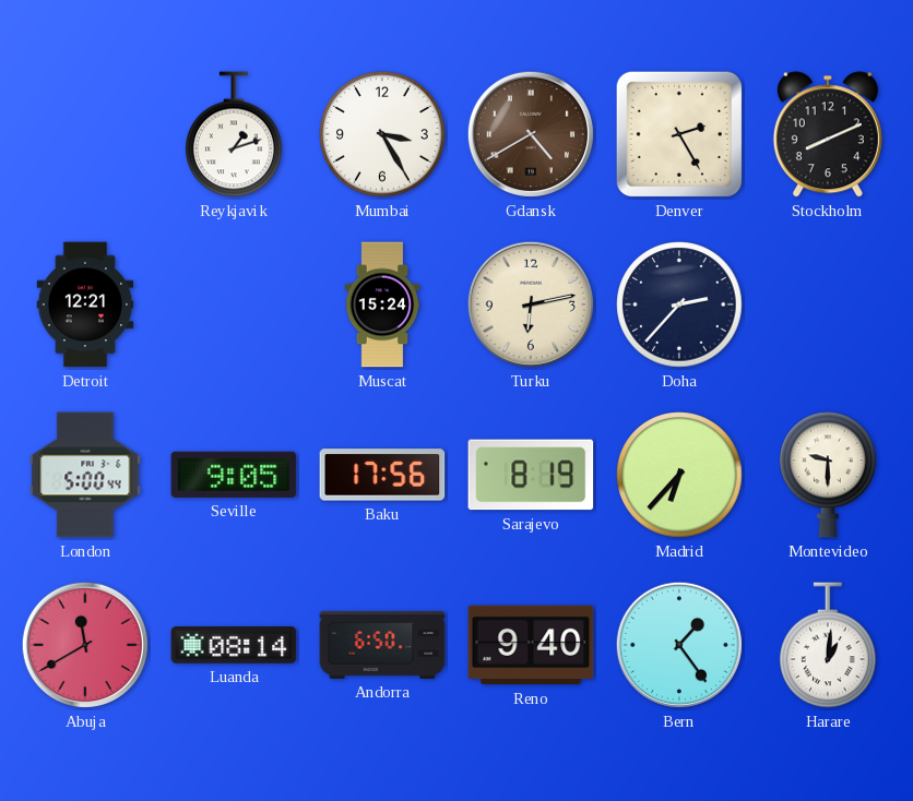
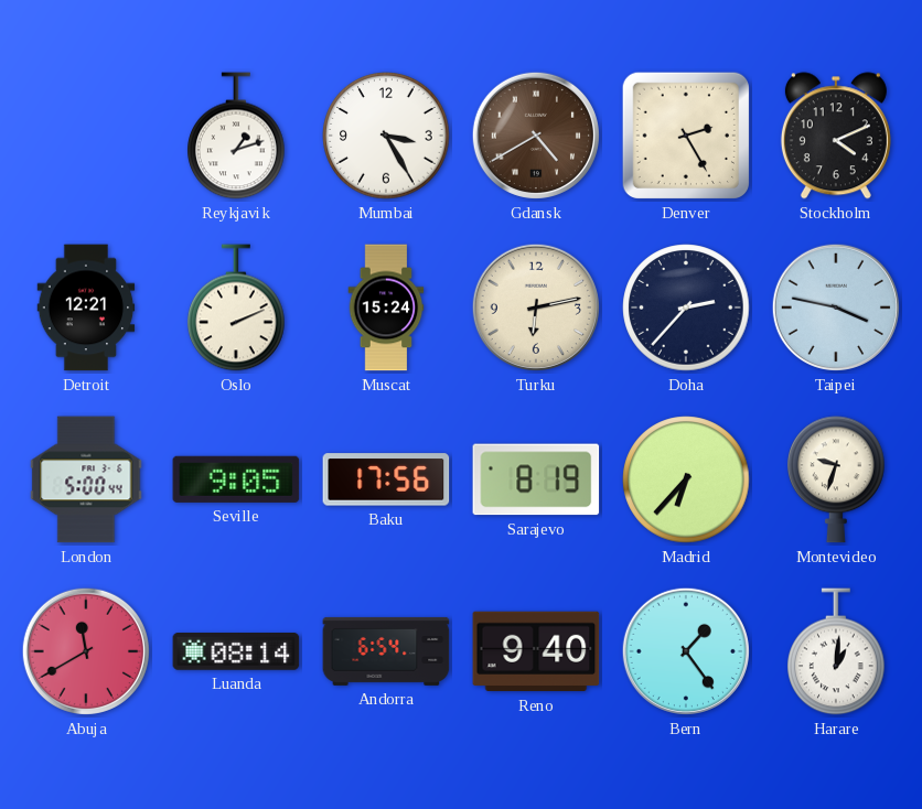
Stockholm: 8:11 -> 4:11 (836, 136)
Oslo: none -> 2:11 (236, 308)
Taipei: none -> 3:47 (836, 308)
Montevideo: 9:30 -> 9:33 (836, 479)
Andorra: 6:50 -> 6:54 (386, 651)
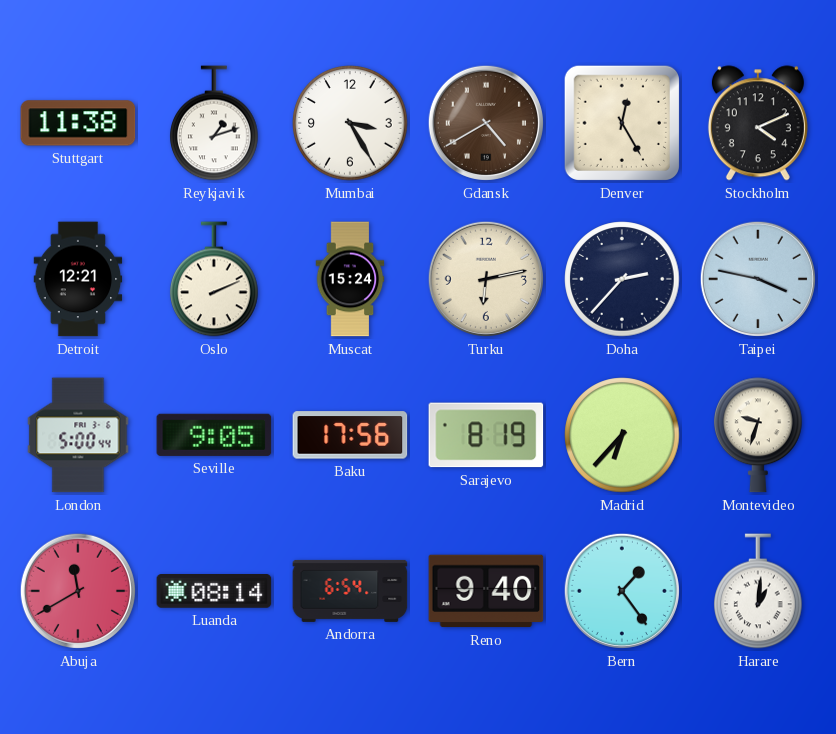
Stuttgart: none -> 11:38 (78, 123)
Denver: 2:25 -> 12:25 (622, 123)
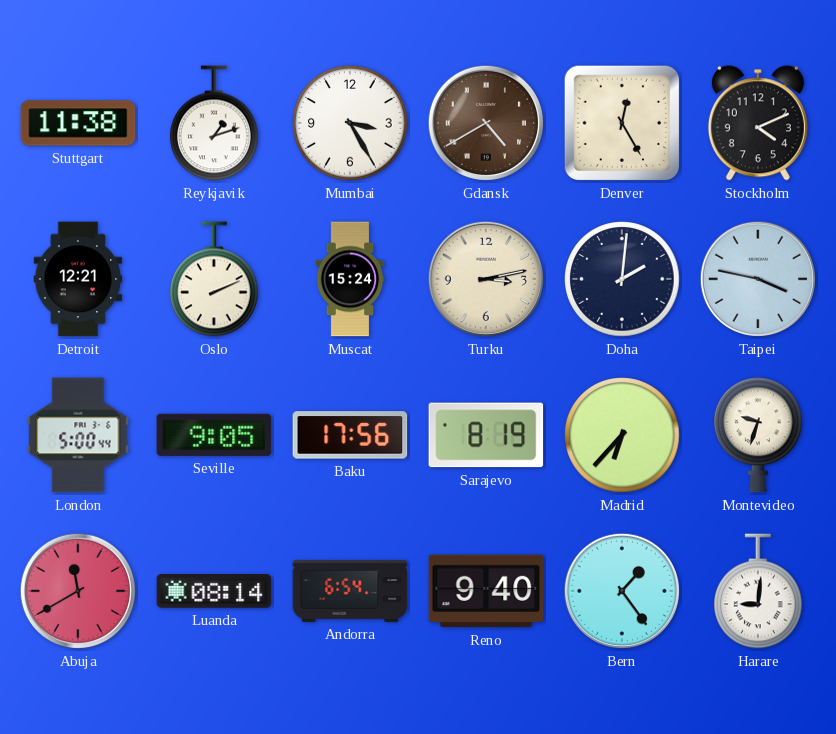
Turku: 6:13 -> 3:13 (486, 279)
Doha: 2:37 -> 2:01 (622, 279)
Harare: 1:01 -> 9:01 (758, 591)
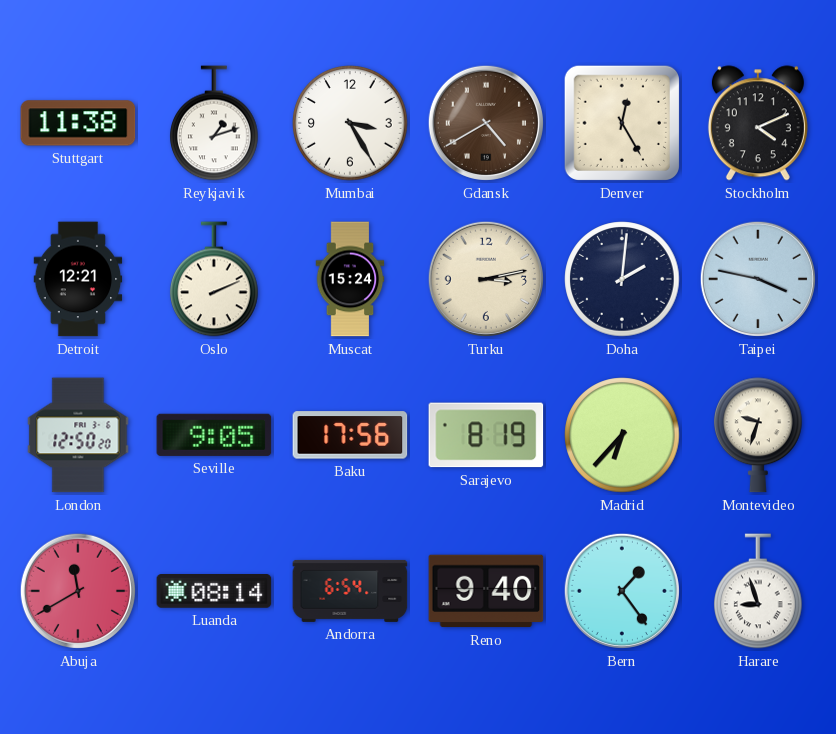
London: 5:00 -> 12:50 (78, 435)
Harare: 9:01 -> 8:57 (758, 591)
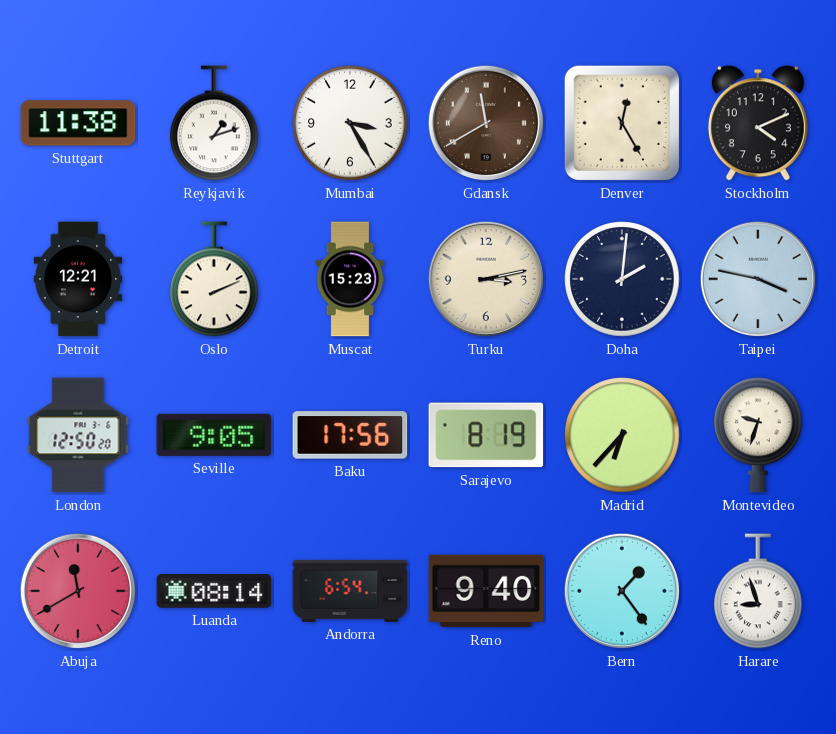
Gdansk: 4:40 -> 11:40 (486, 123)
Muscat: 15:24 -> 15:23 (350, 279)
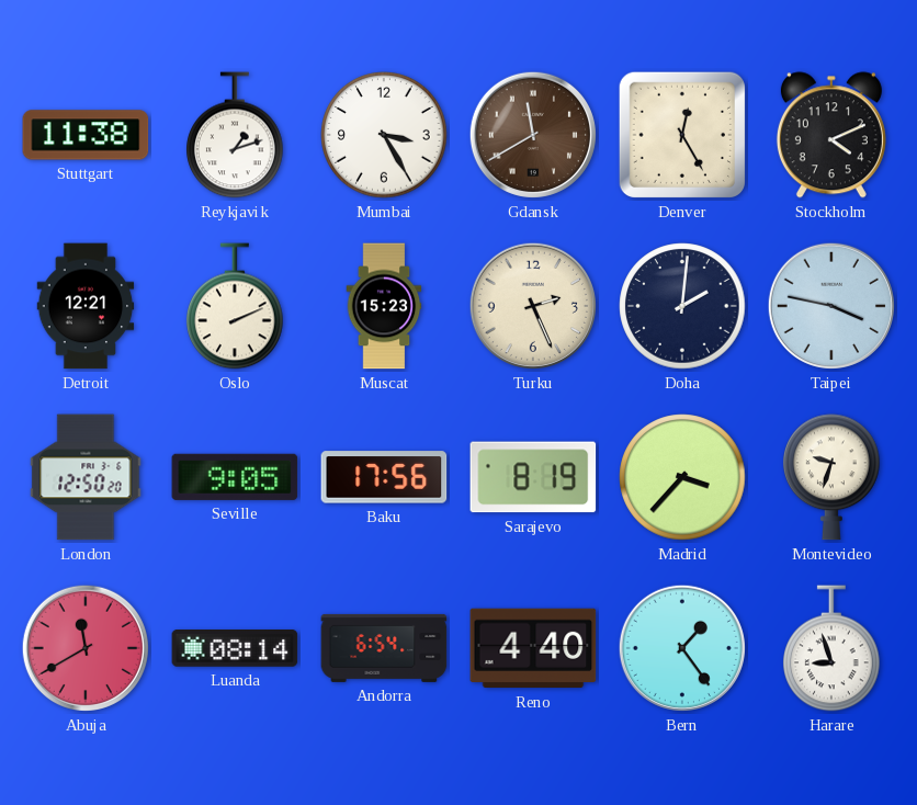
Turku: 3:13 -> 2:26 (533, 306)
Madrid: 6:37 -> 3:37 (682, 477)
Reno: 9:40 -> 4:40 (533, 648)
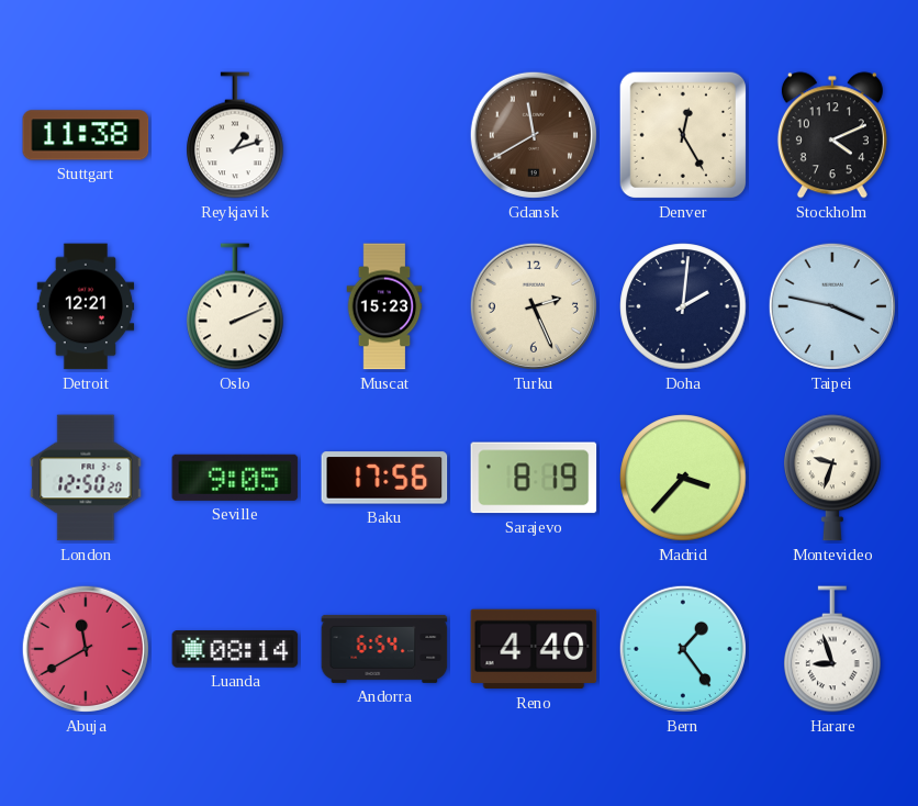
Mumbai: 3:25 -> none (384, 135)
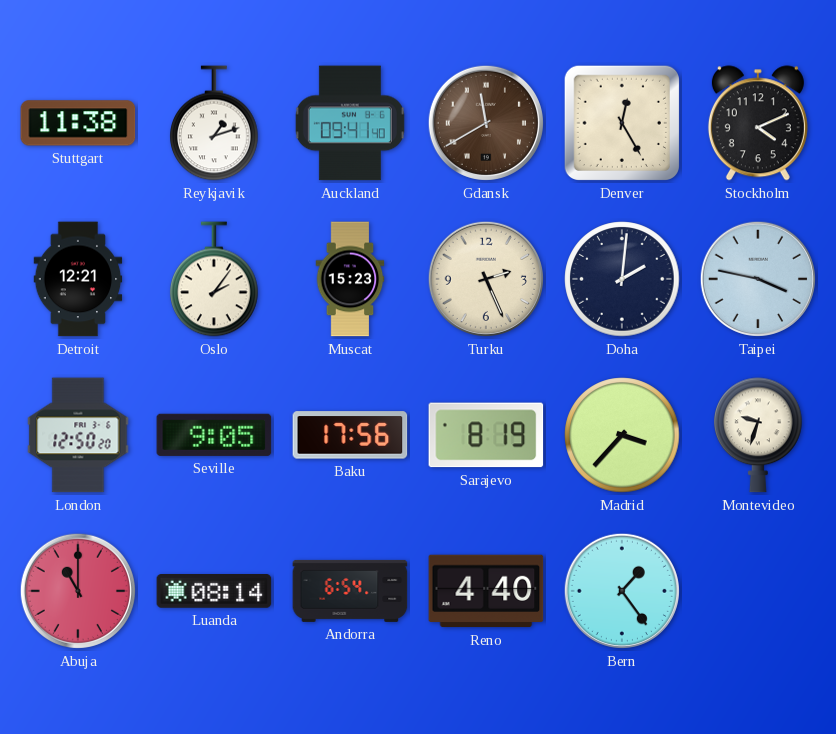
Auckland: none -> 09:41 (350, 123)
Oslo: 2:11 -> 2:06 (214, 279)
Abuja: 11:40 -> 11:00 (78, 591)
Harare: 8:57 -> none (832, 649)
